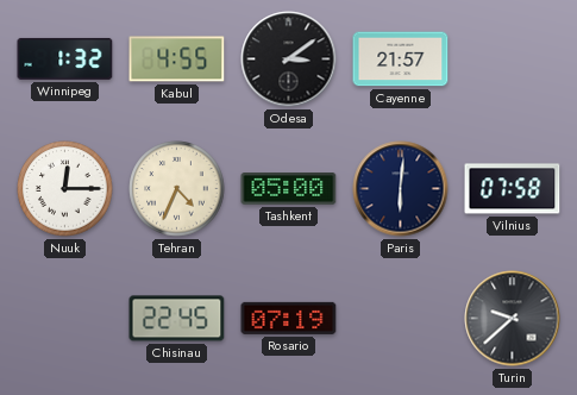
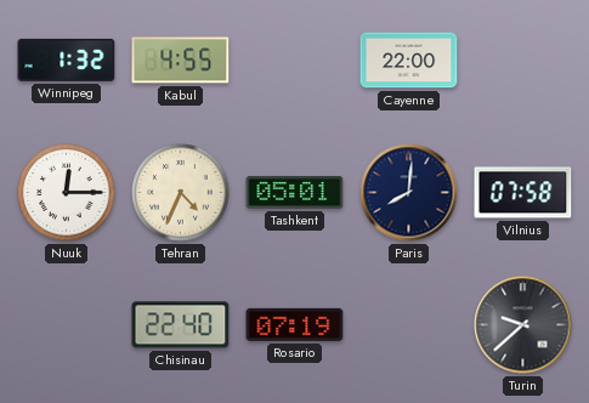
Odesa: 3:09 -> none (289, 59)
Cayenne: 21:57 -> 22:00 (409, 61)
Tashkent: 05:00 -> 05:01 (295, 193)
Paris: 6:01 -> 8:01 (409, 193)
Chisinau: 22:45 -> 22:40 (181, 325)
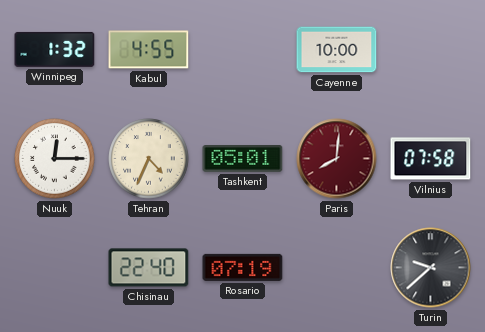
Cayenne: 22:00 -> 10:00 (337, 50)
Paris dial: navy -> burgundy (337, 159)
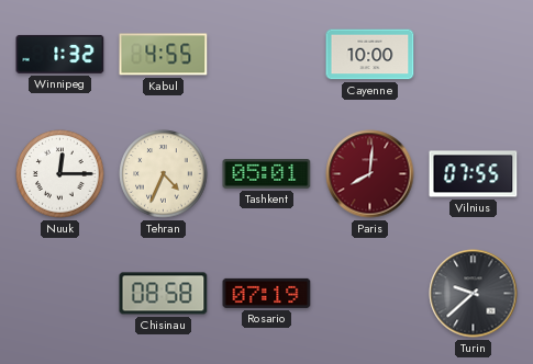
Vilnius: 07:58 -> 07:55 (474, 174)
Chisinau: 22:40 -> 08:58 (164, 294)
